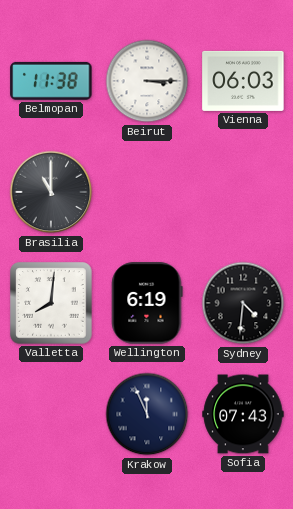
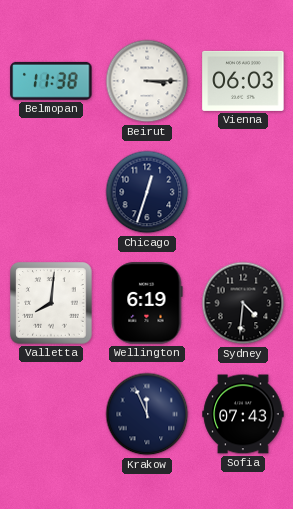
Brasilia: 11:00 -> none (51, 192)
Chicago: none -> 12:33 (147, 192)
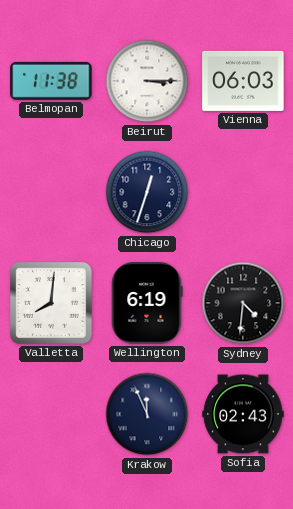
Sofia: 07:43 -> 02:43 (243, 414)
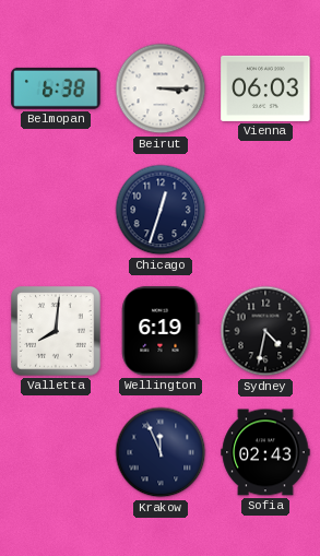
Belmopan: 11:38 -> 6:38 (56, 88)
Sydney: 4:31 -> 4:32 (265, 331)
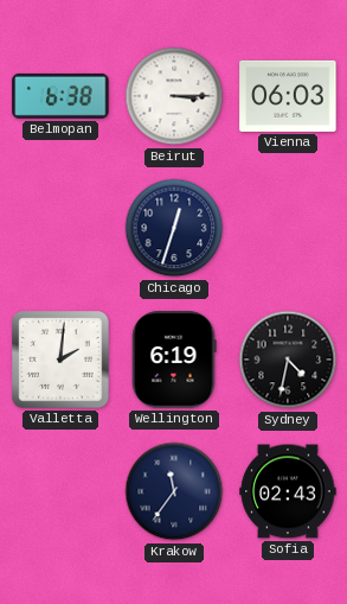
Valletta: 8:01 -> 2:01 (60, 360)
Krakow: 11:56 -> 11:36 (174, 491)
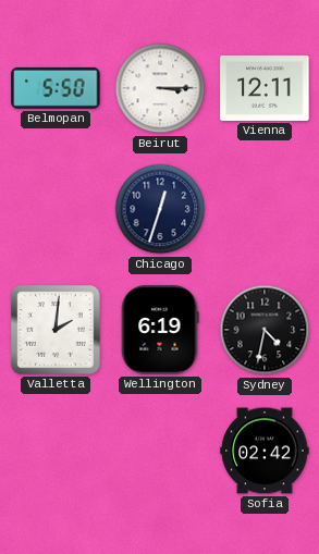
Belmopan: 6:38 -> 5:50 (56, 88)
Vienna: 06:03 -> 12:11 (265, 88)
Krakow: 11:36 -> none (174, 491)
Sofia: 02:43 -> 02:42 (265, 451)
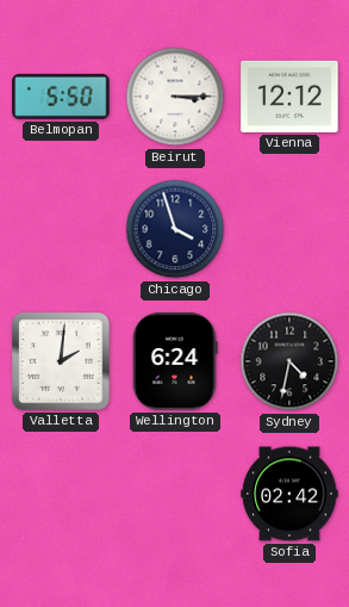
Vienna: 12:11 -> 12:12 (289, 97)
Chicago: 12:33 -> 3:57 (175, 229)
Wellington: 6:19 -> 6:24 (175, 361)
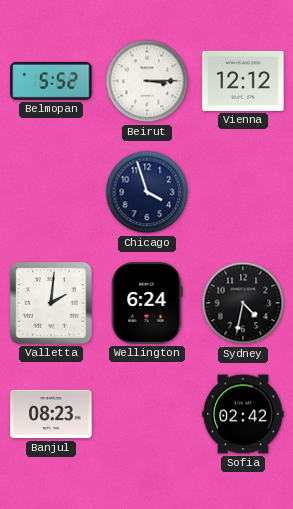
Belmopan: 5:50 -> 5:52 (51, 81)
Banjul: none -> 08:23 (51, 414)
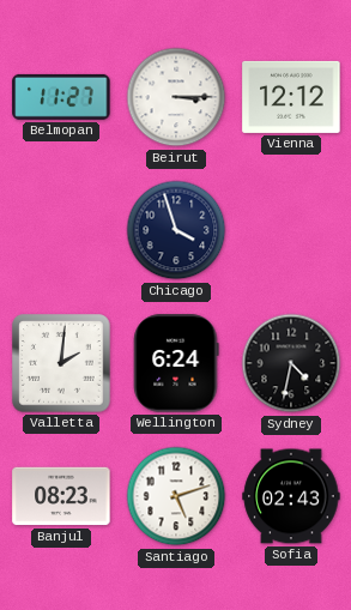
Belmopan: 5:52 -> 11:27 (61, 97)
Santiago: none -> 5:12 (176, 496)
Sofia: 02:42 -> 02:43 (291, 496)
